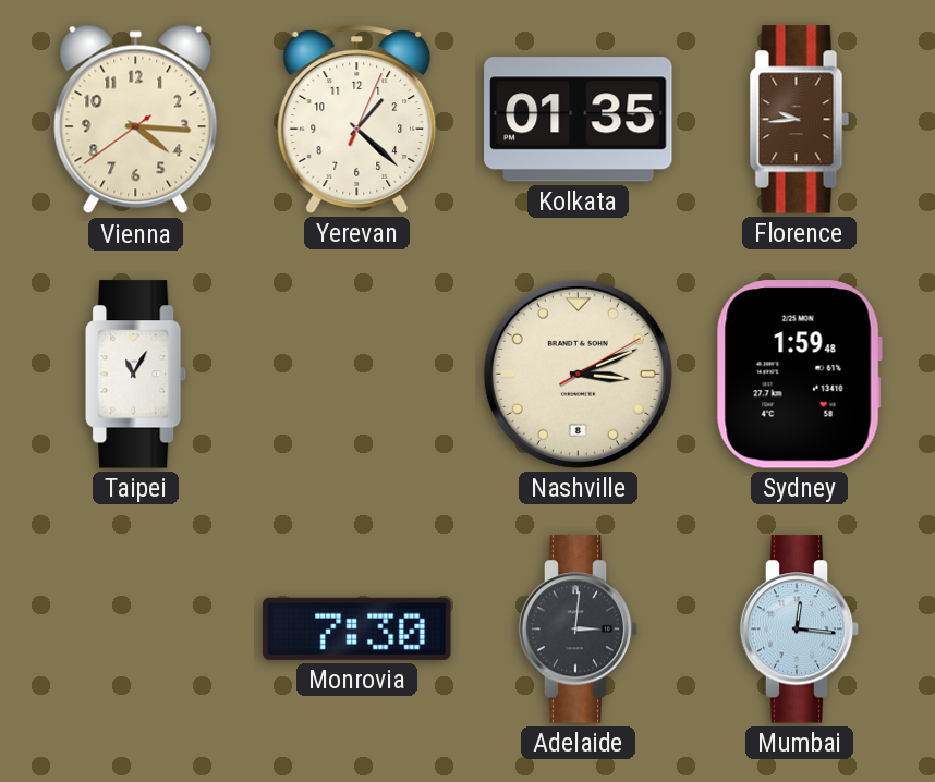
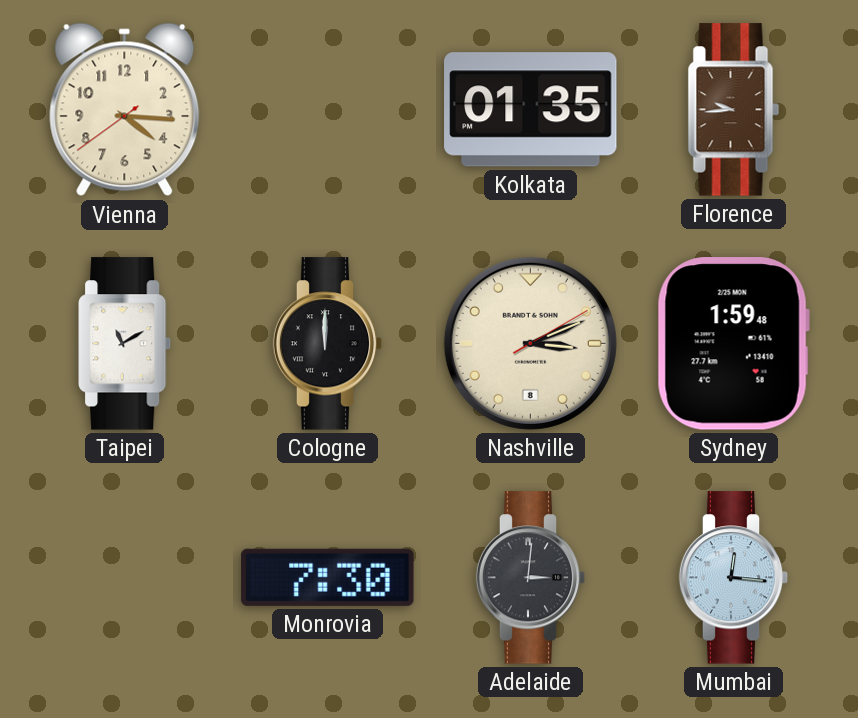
Yerevan: 1:22 -> none (357, 119)
Taipei: 11:05 -> 11:10 (125, 344)
Cologne: none -> 12:00 (328, 344)
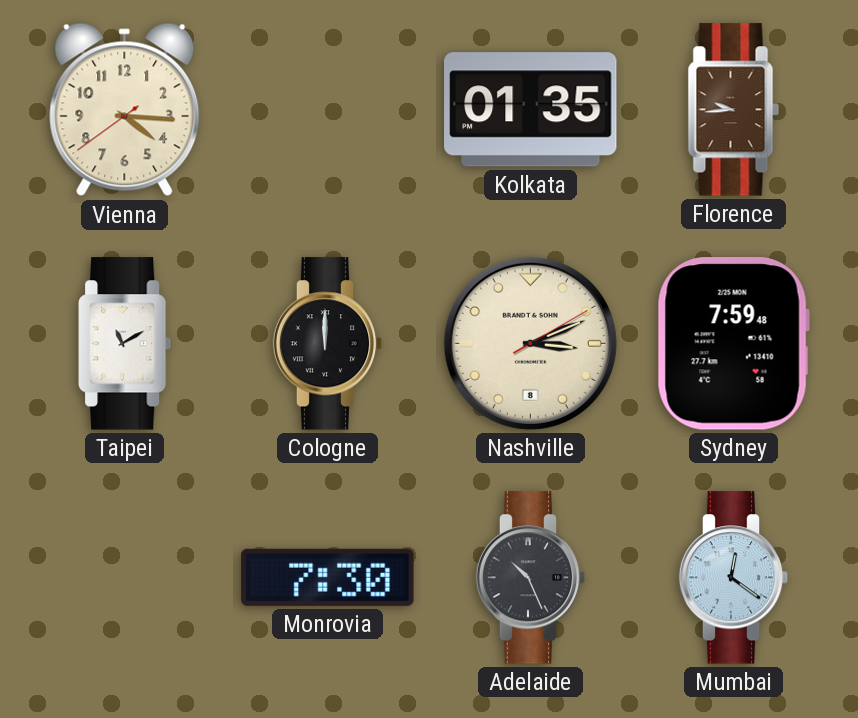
Sydney: 1:59 -> 7:59 (733, 344)
Adelaide: 3:01 -> 10:26 (531, 578)
Mumbai: 12:16 -> 12:21 (734, 578)
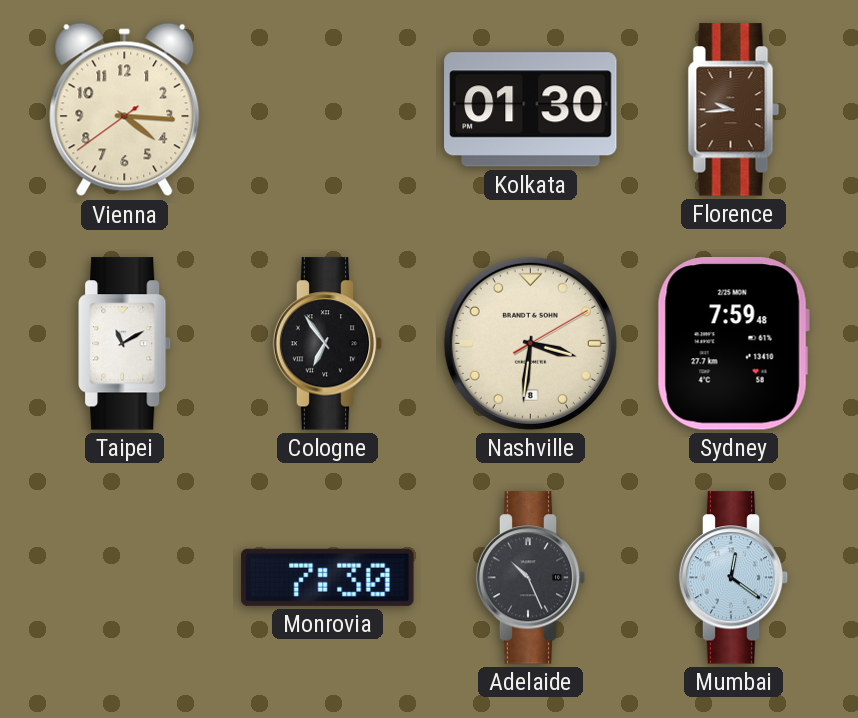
Kolkata: 01:35 -> 01:30 (531, 110)
Cologne: 12:00 -> 6:54 (328, 344)
Nashville: 3:11 -> 3:31 (530, 343)
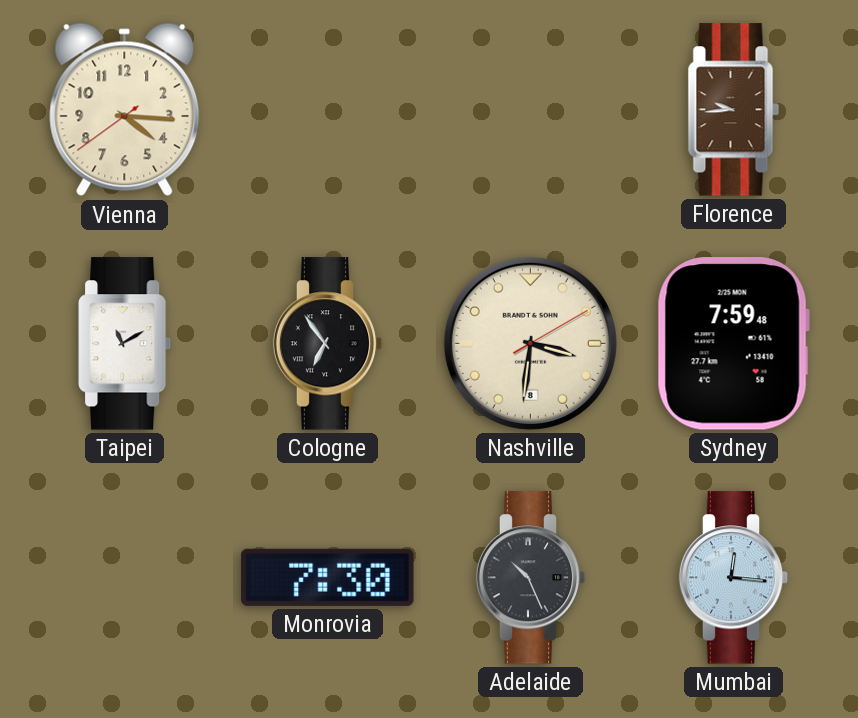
Kolkata: 01:30 -> none (531, 110)
Mumbai: 12:21 -> 12:16 (734, 578)
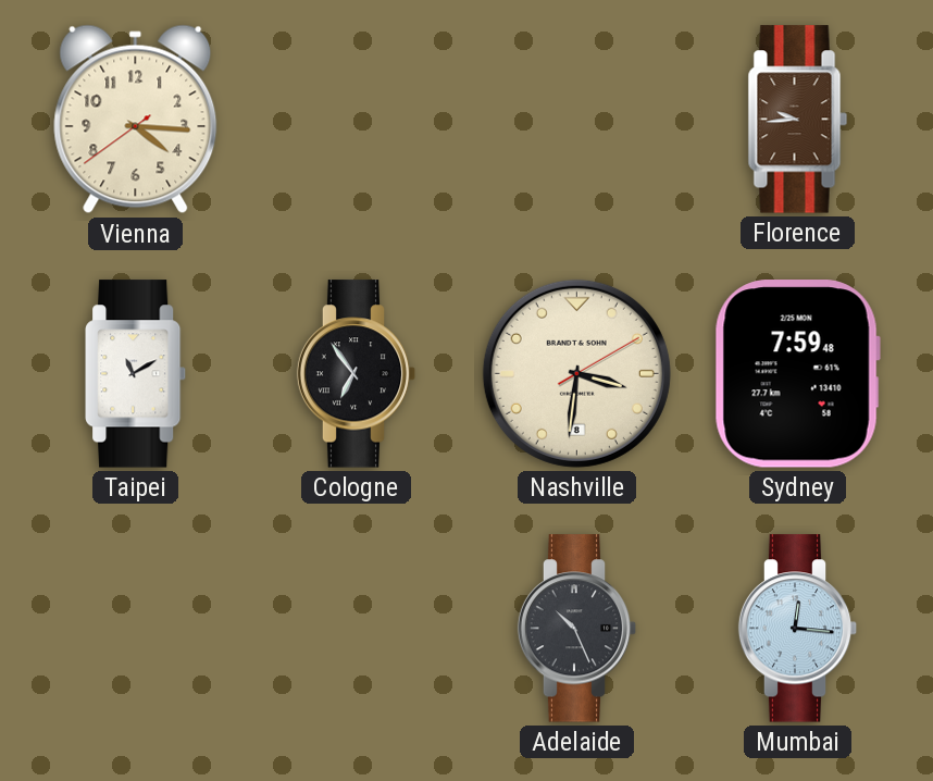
Monrovia: 7:30 -> none (328, 577)
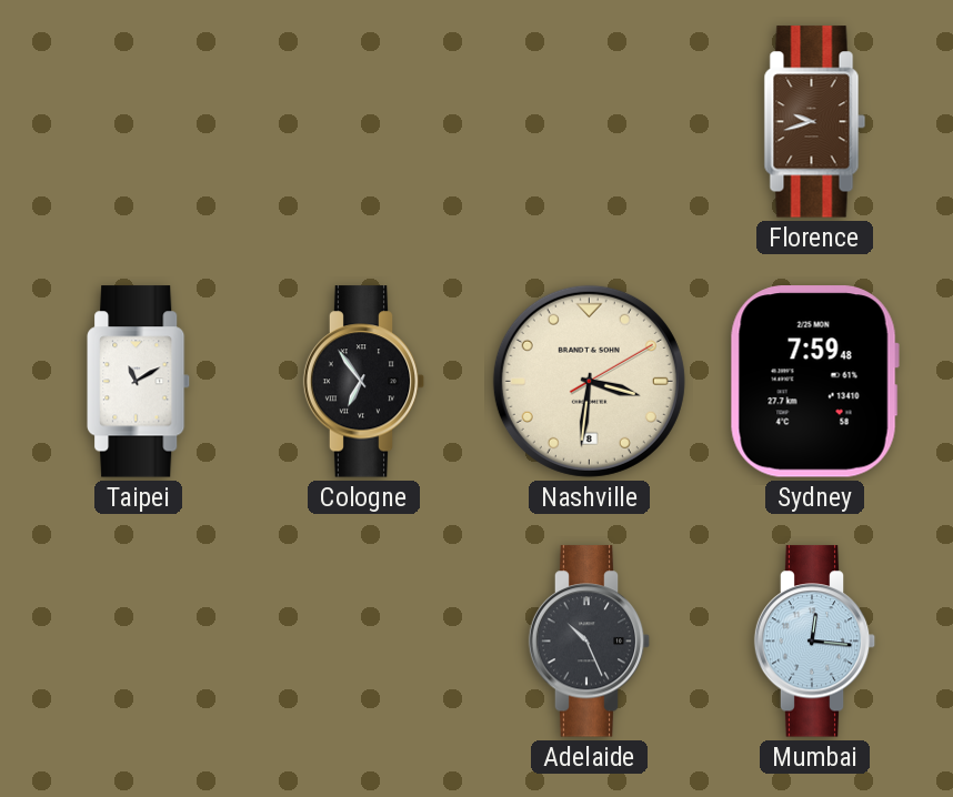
Vienna: 4:15 -> none (136, 120)
Florence: 9:44 -> 9:42 (815, 122)
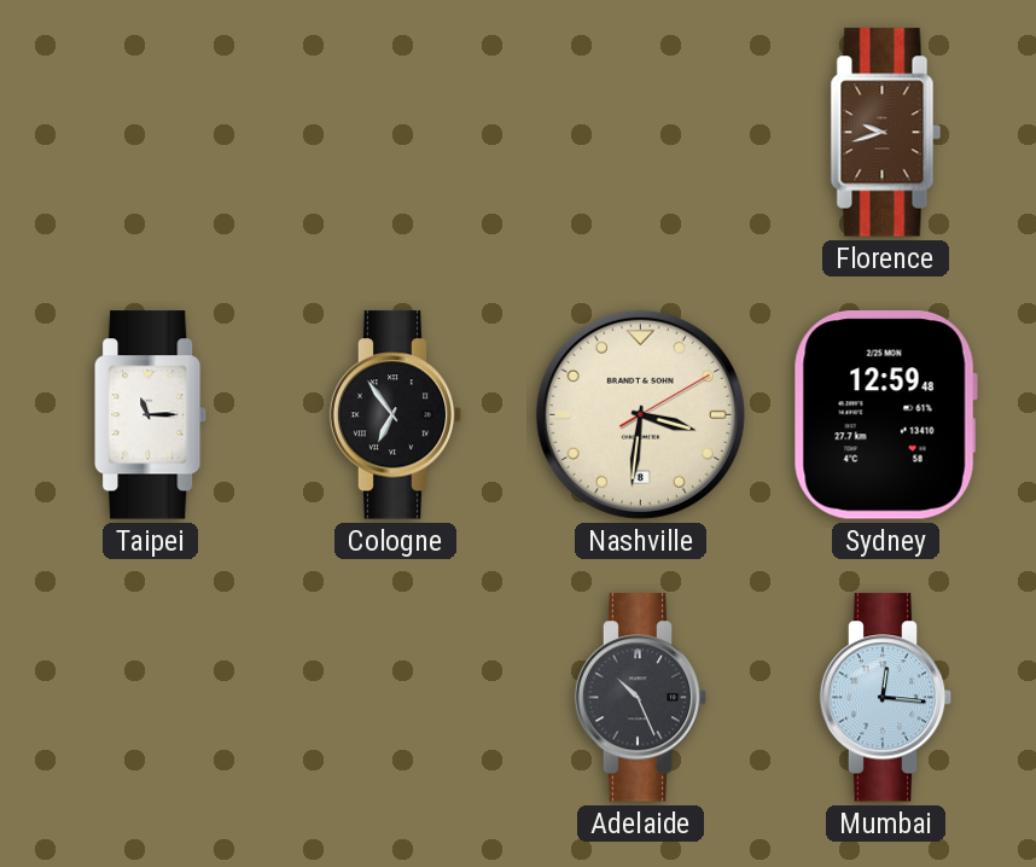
Taipei: 11:10 -> 11:15 (151, 415)
Sydney: 7:59 -> 12:59 (885, 415)
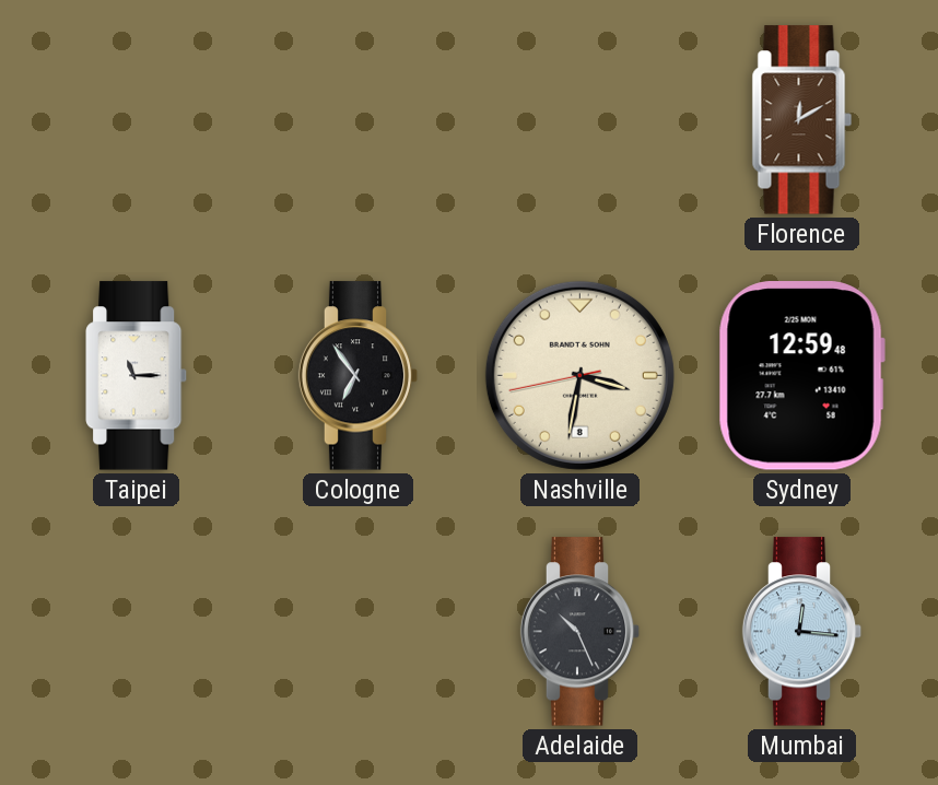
Florence: 9:42 -> 12:10 (802, 120)
Nashville: 3:31:10 -> 3:31:43 (579, 375)
